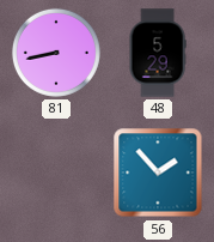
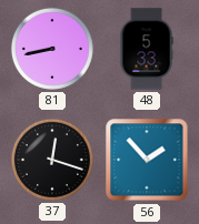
48: 5:29 -> 5:33 (147, 49)
37: none -> 12:18 (52, 160)
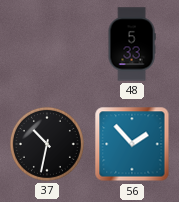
81: 8:43 -> none (52, 49)
37: 12:18 -> 10:32 (47, 144)
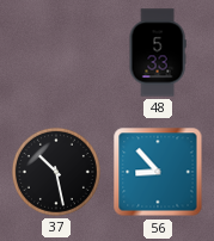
37: 10:32 -> 10:28 (56, 172)
56: 1:53 -> 8:53 (158, 172)
